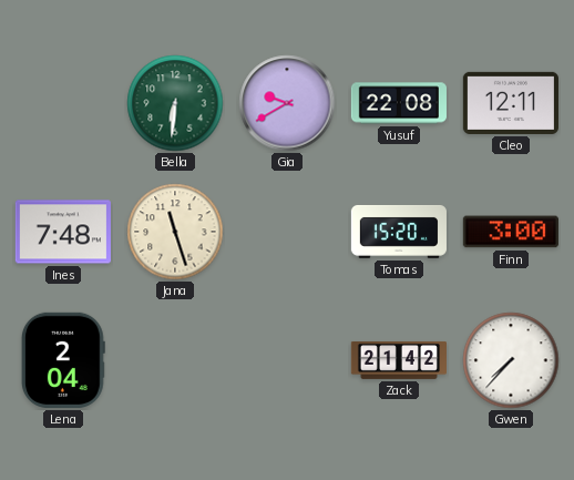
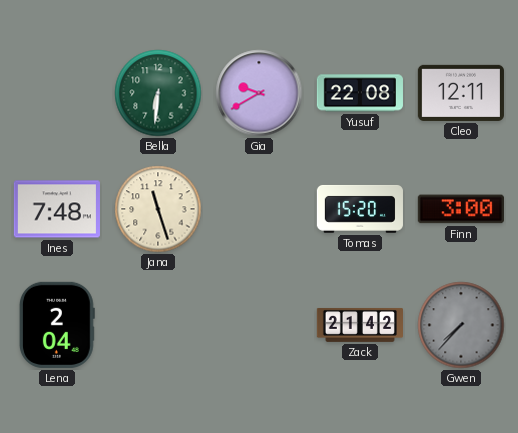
Gwen dial: white -> grey (461, 325)
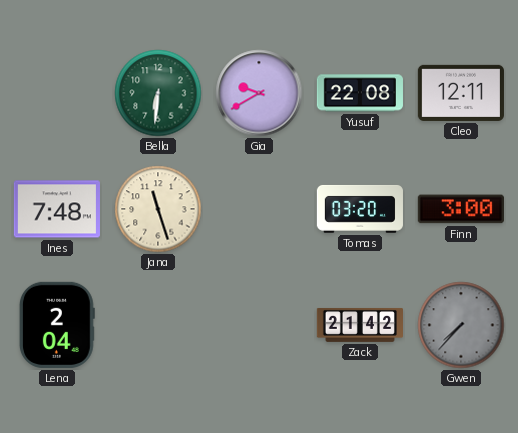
Tomas: 15:20 -> 03:20 (360, 209)
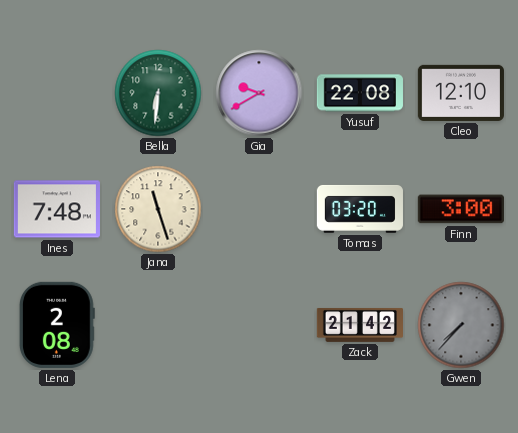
Cleo: 12:11 -> 12:10 (461, 93)
Lena: 2:04 -> 2:08 (57, 325)
